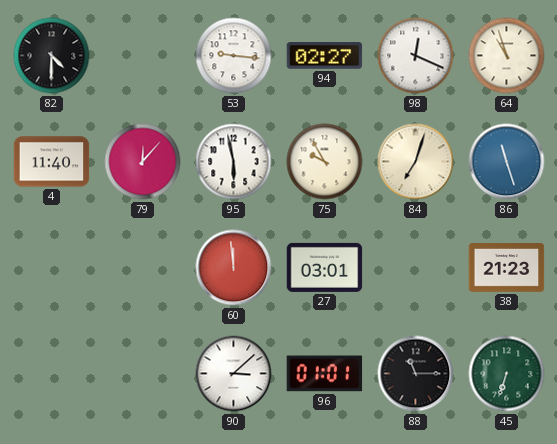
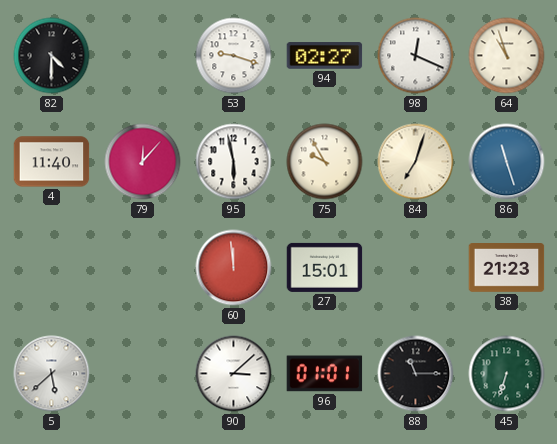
53: 9:16 -> 9:18 (234, 56)
27: 03:01 -> 15:01 (325, 267)
5: none -> 5:38 (52, 374)
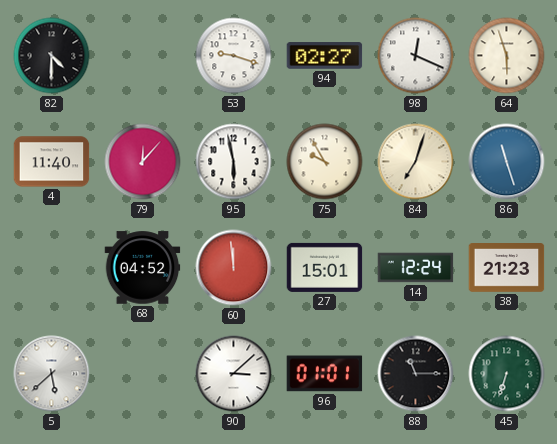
64: 10:57 -> 5:57 (507, 56)
68: none -> 04:52 (143, 268)
14: none -> 12:24 (416, 268)
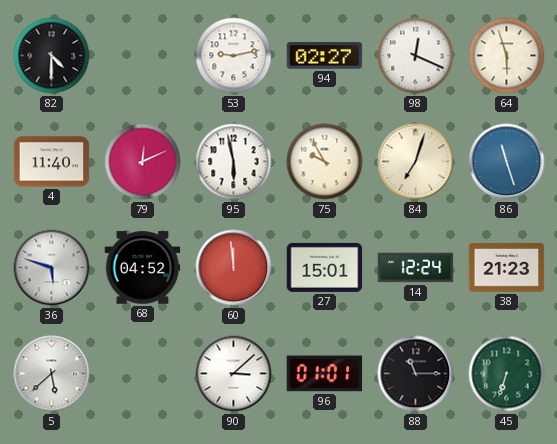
53: 9:18 -> 9:13 (234, 56)
79: 12:07 -> 12:11 (143, 162)
36: none -> 5:48 (52, 268)
